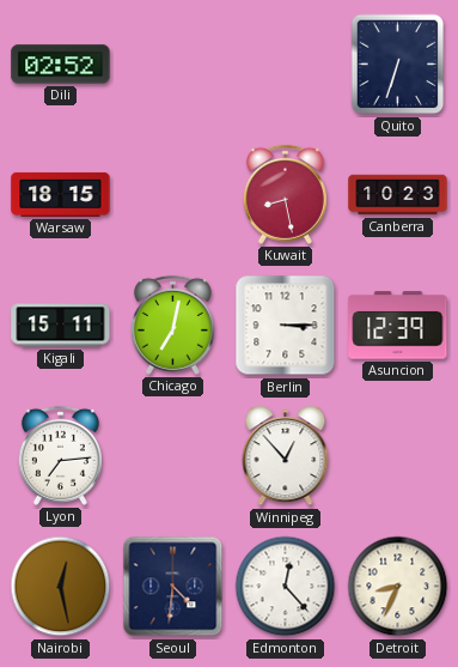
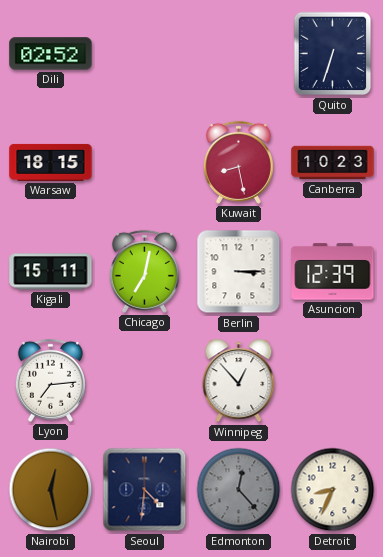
Edmonton dial: white -> grey (239, 490)
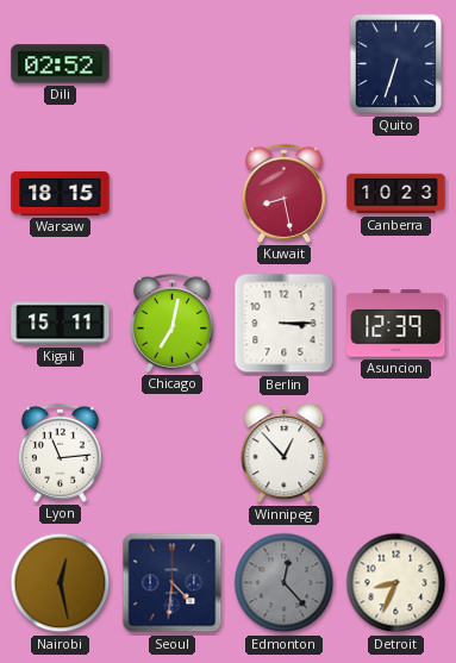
Lyon: 7:14 -> 11:14 (60, 452)
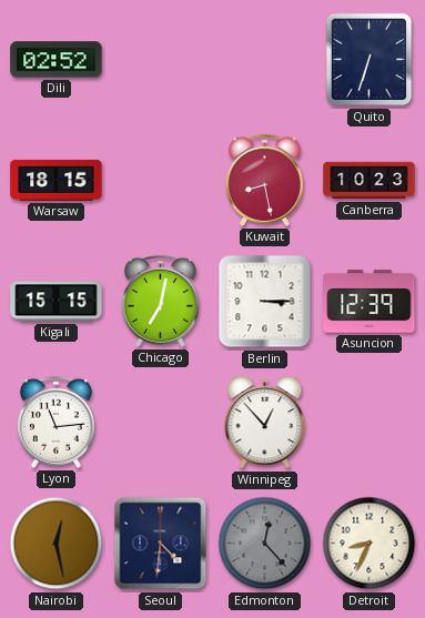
Kigali: 15:11 -> 15:15 (57, 302)
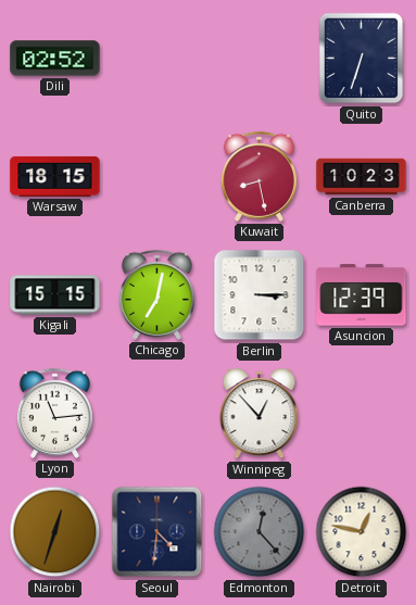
Nairobi: 12:28 -> 12:33 (55, 532)
Detroit: 8:34 -> 12:47 (362, 532)
